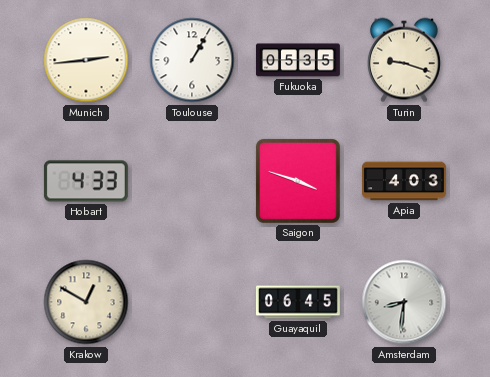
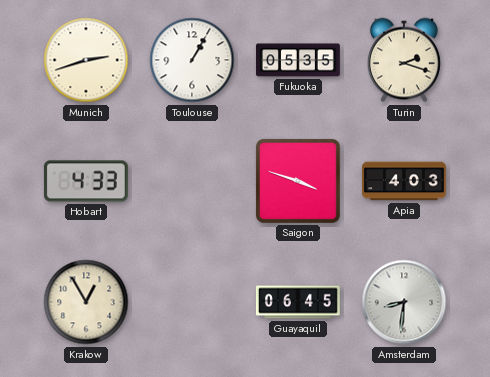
Munich: 2:44 -> 2:42 (86, 60)
Turin: 9:18 -> 2:18 (404, 60)
Krakow: 12:50 -> 12:55 (86, 302)
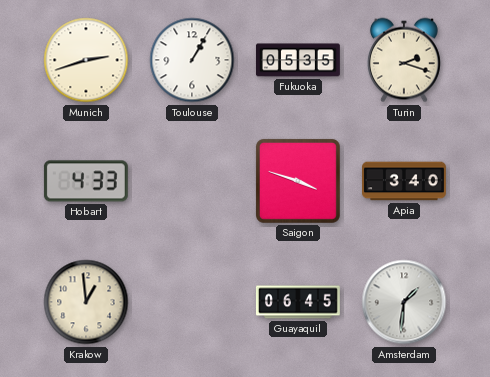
Apia: 4:03 -> 3:40 (405, 181)
Krakow: 12:55 -> 12:59 (86, 302)
Amsterdam: 8:31 -> 1:31 (404, 302)
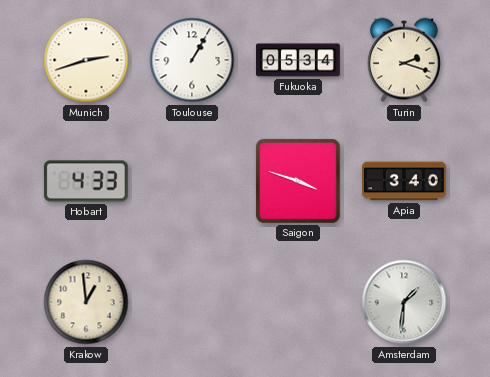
Fukuoka: 05:35 -> 05:34 (298, 60)
Guayaquil: 06:45 -> none (298, 302)
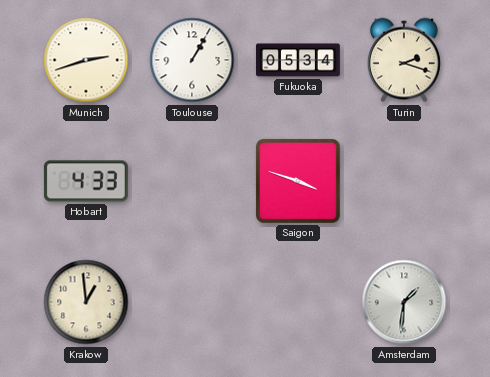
Apia: 3:40 -> none (405, 181)
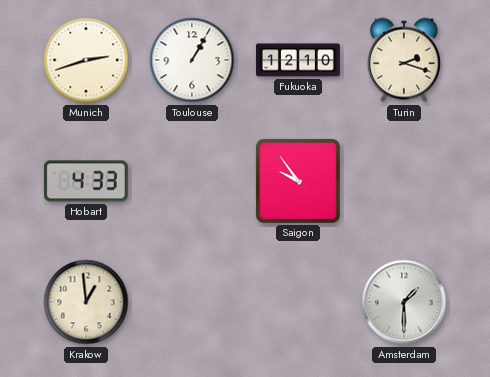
Fukuoka: 05:34 -> 12:10 (298, 60)
Saigon: 3:48 -> 9:54 (298, 181)
Amsterdam: 1:31 -> 1:30 (404, 302)
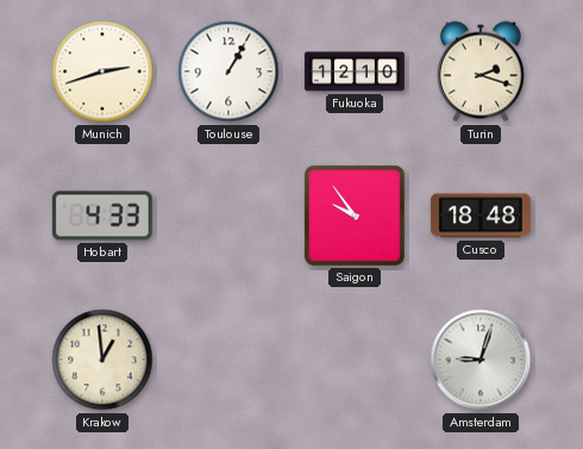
Cusco: none -> 18:48 (481, 216)
Amsterdam: 1:30 -> 9:03 (481, 360)
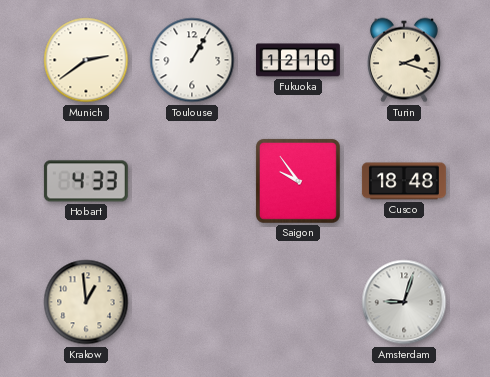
Munich: 2:42 -> 2:39 (86, 60)
